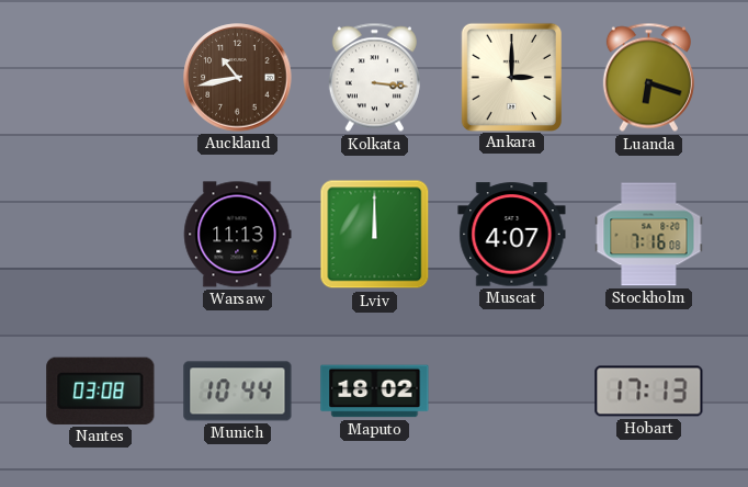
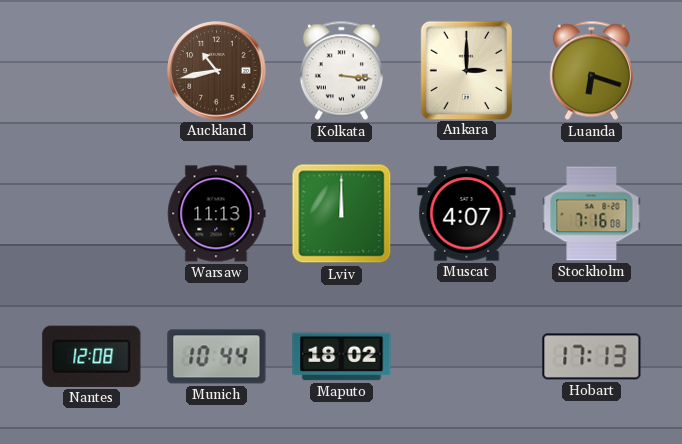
Nantes: 03:08 -> 12:08 (92, 356)
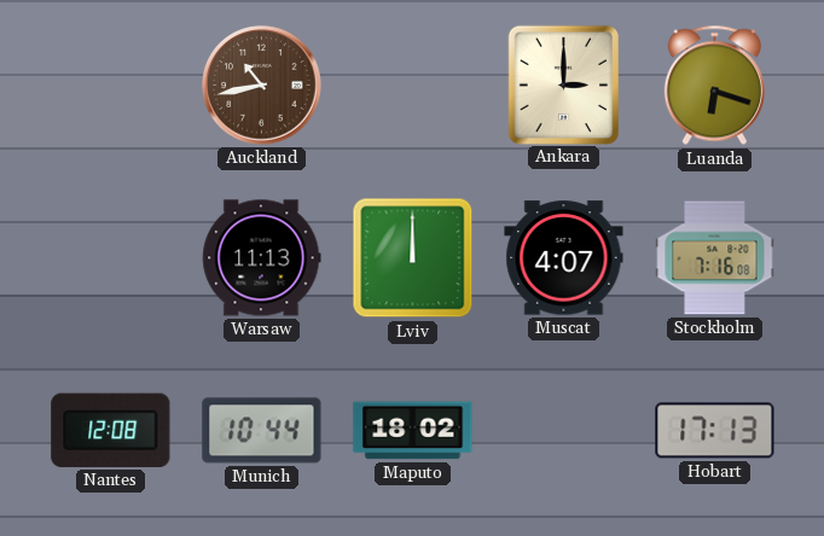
Kolkata: 3:16 -> none (341, 71)
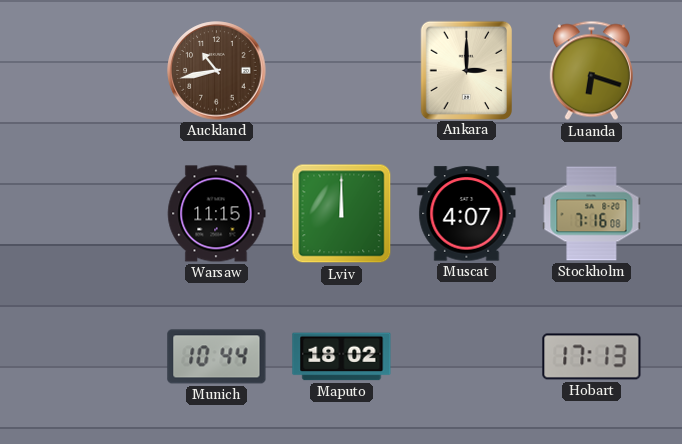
Warsaw: 11:13 -> 11:15 (217, 214)
Nantes: 12:08 -> none (111, 430)
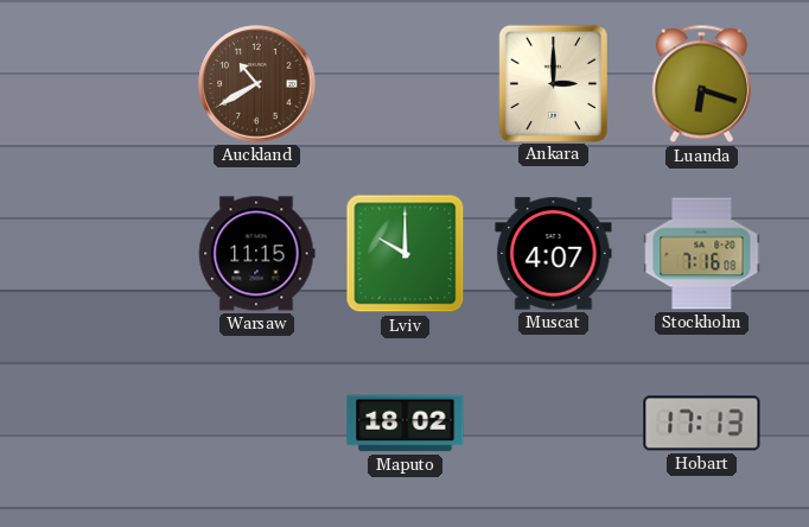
Auckland: 10:43 -> 10:40 (257, 84)
Lviv: 12:00 -> 10:00 (406, 254)
Munich: 10:44 -> none (217, 357)
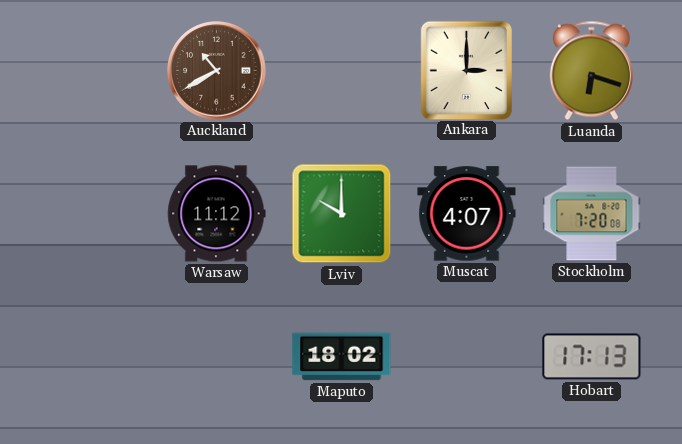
Warsaw: 11:15 -> 11:12 (217, 214)
Stockholm: 7:16 -> 7:20 (592, 214)
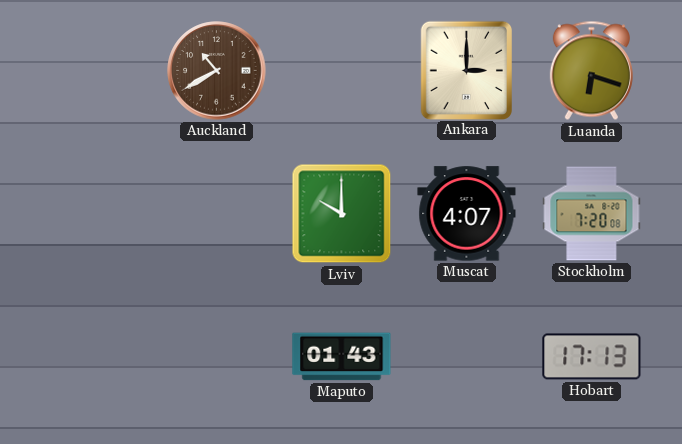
Warsaw: 11:12 -> none (217, 214)
Maputo: 18:02 -> 01:43 (342, 357)
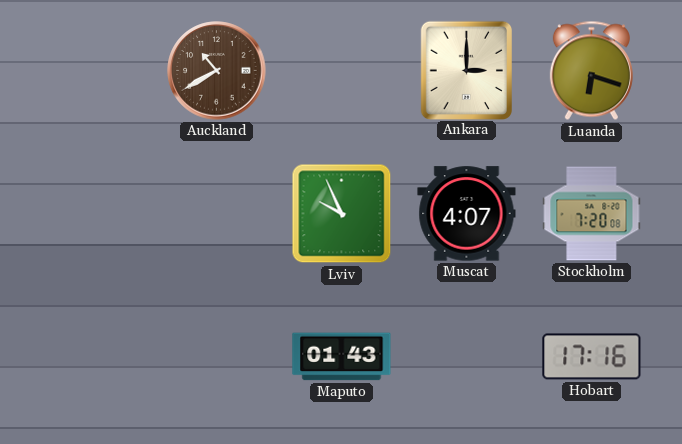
Lviv: 10:00 -> 9:56 (342, 214)
Hobart: 17:13 -> 17:16 (592, 357)
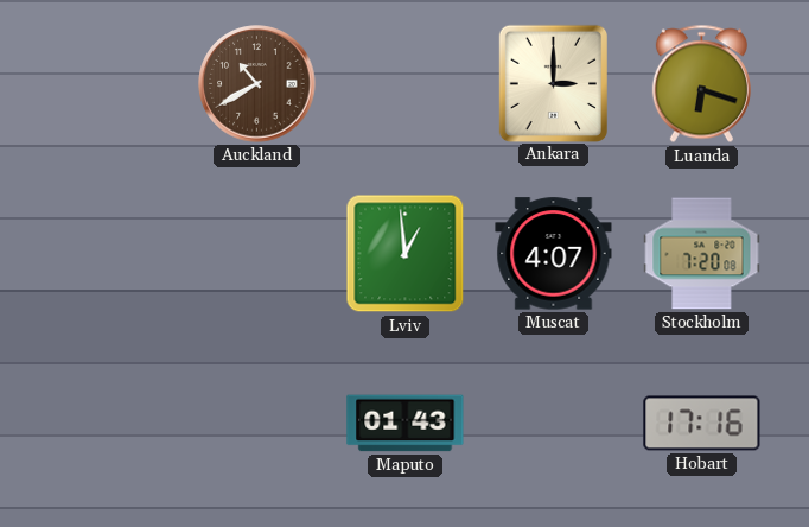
Lviv: 9:56 -> 12:59 (406, 254)
